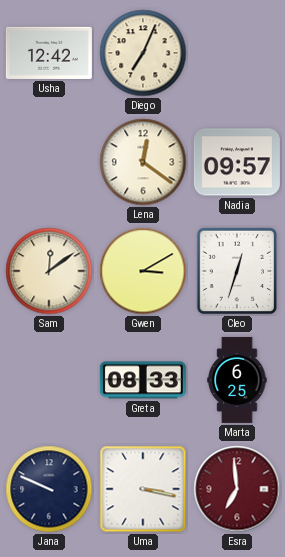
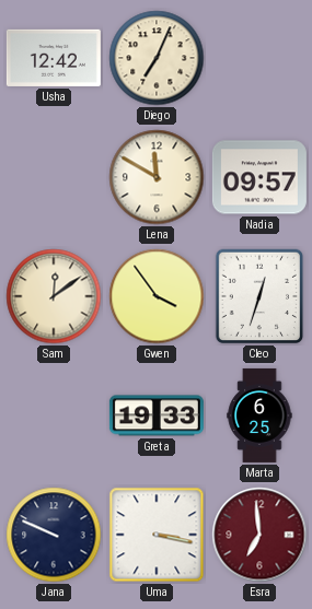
Lena: 12:21 -> 11:50 (157, 177)
Gwen: 3:10 -> 3:54 (157, 296)
Greta: 08:33 -> 19:33 (157, 415)
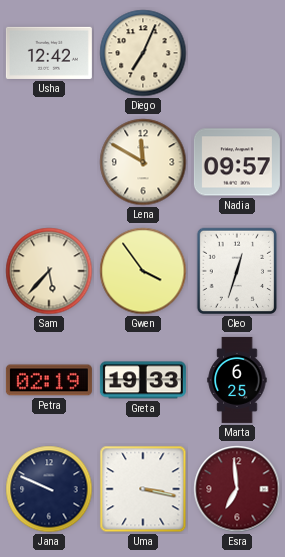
Sam: 12:09 -> 5:37 (49, 271)
Petra: none -> 02:19 (49, 380)
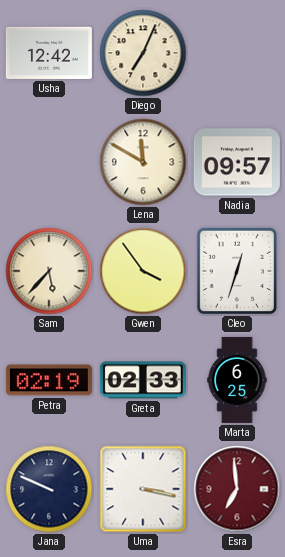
Greta: 19:33 -> 02:33 (143, 380)
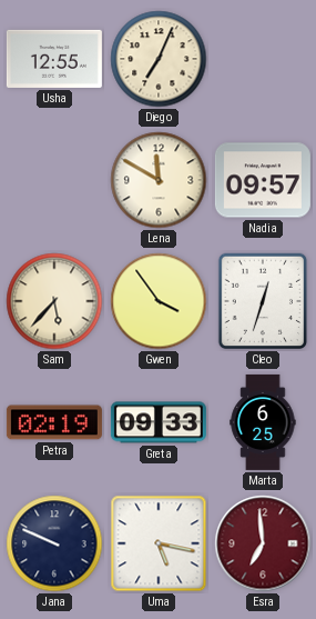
Usha: 12:42 -> 12:55 (54, 59)
Greta: 02:33 -> 09:33 (159, 422)
Uma: 3:17 -> 5:17 (159, 543)
